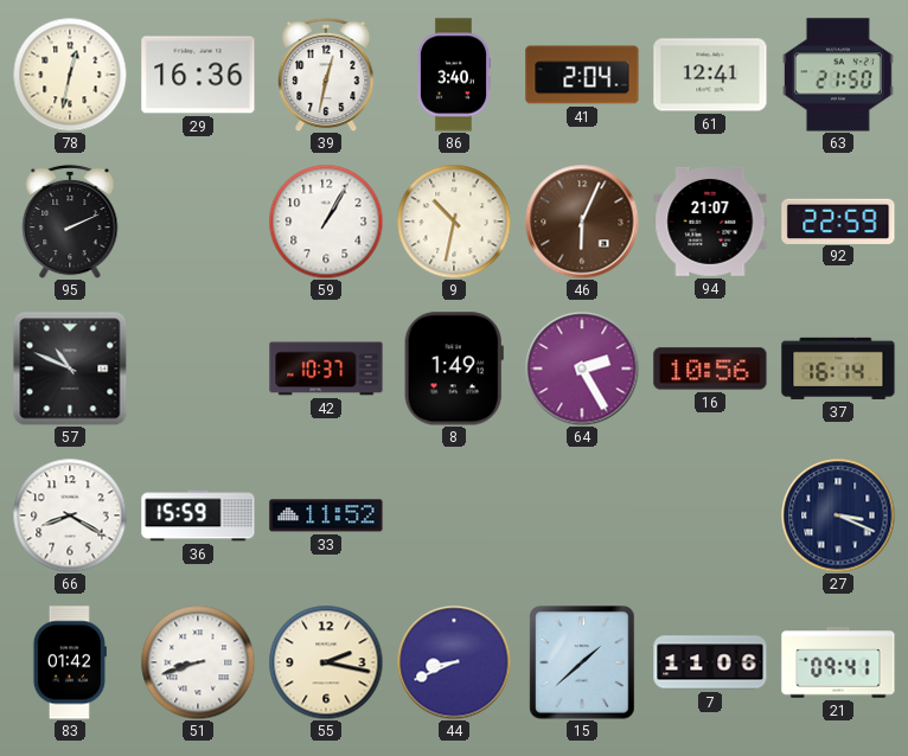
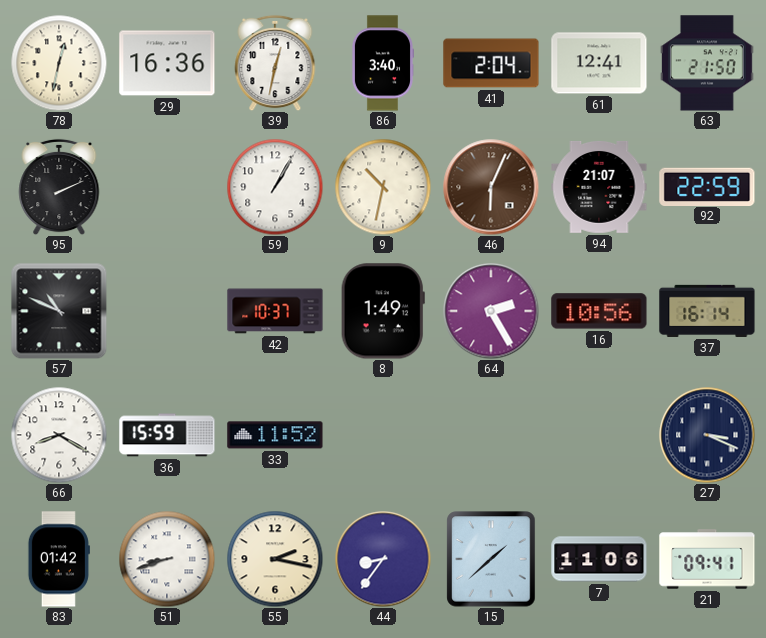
44: 8:41 -> 8:36 (383, 559)
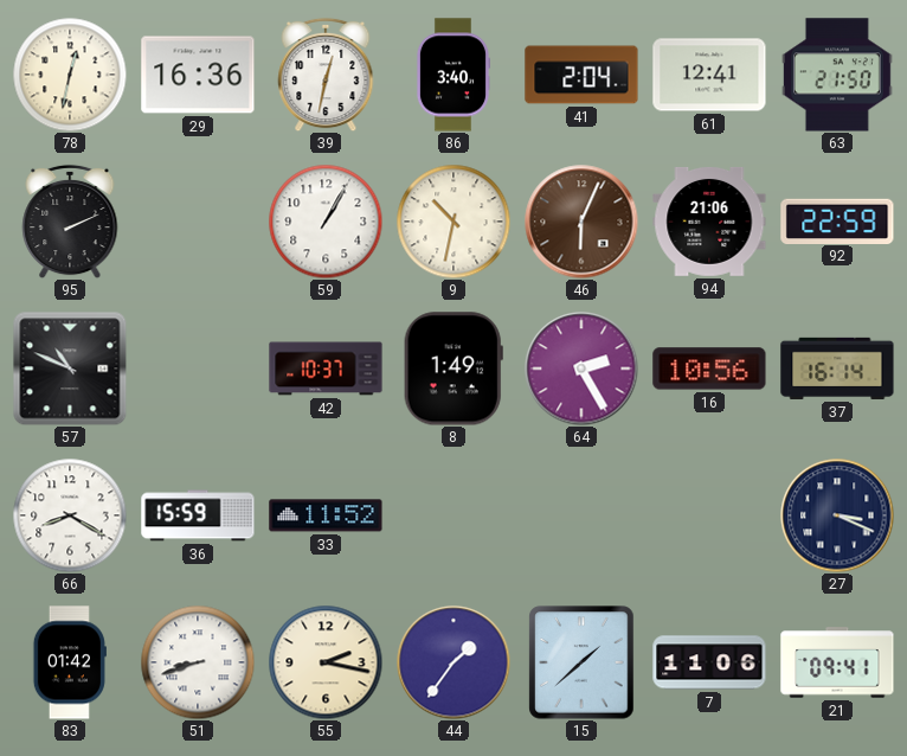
94: 21:07 -> 21:06 (709, 222)
44: 8:36 -> 1:36 (454, 662)
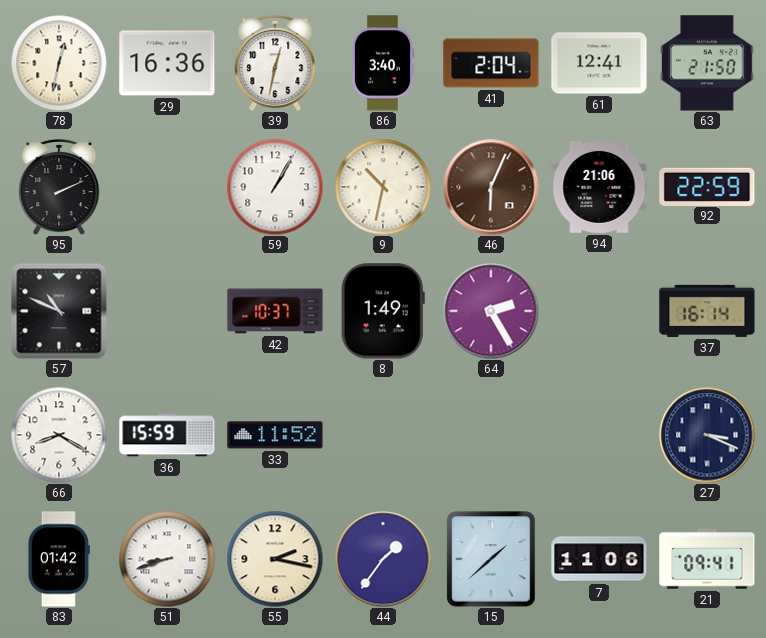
16: 10:56 -> none (709, 369)
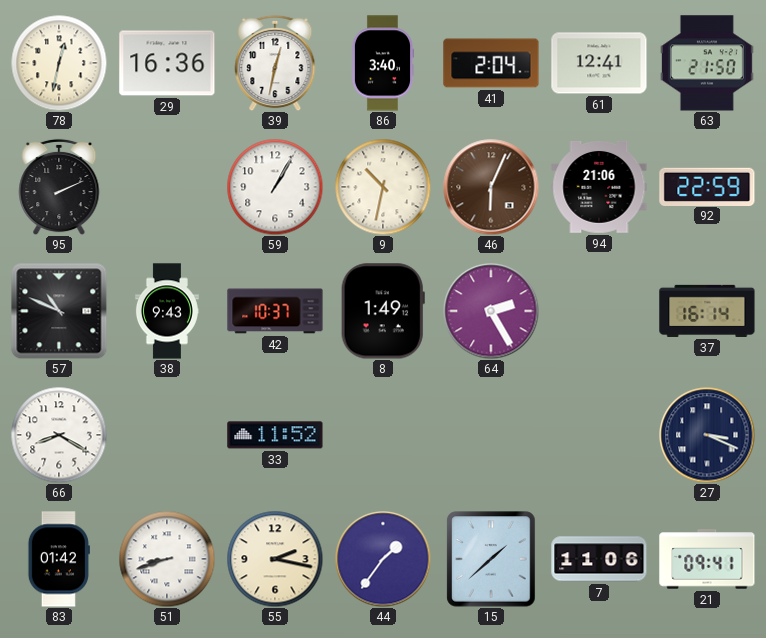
38: none -> 9:43 (167, 311)
36: 15:59 -> none (167, 435)
